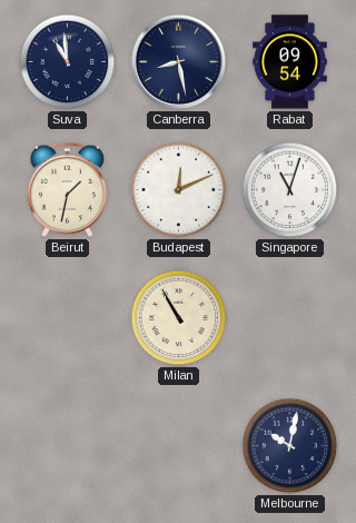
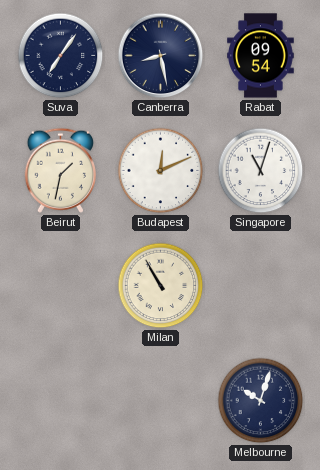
Suva: 10:59 -> 7:06 (61, 56)
Melbourne: 10:02 -> 10:03 (261, 401)
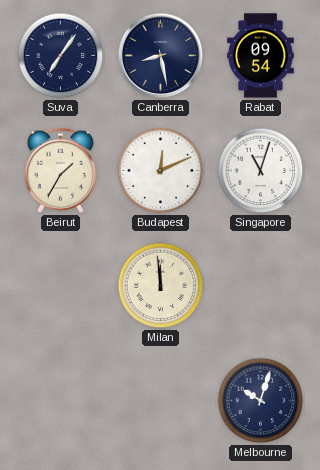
Beirut: 1:32 -> 1:35 (60, 170)
Milan: 10:55 -> 11:59 (161, 286)
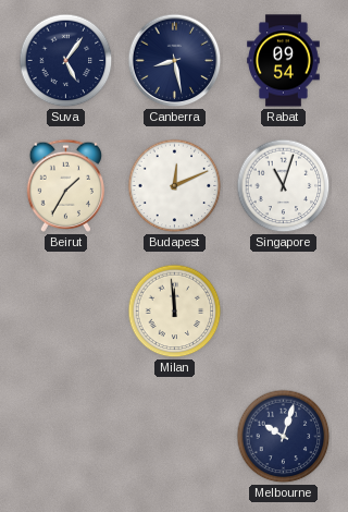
Suva: 7:06 -> 5:06 (66, 61)
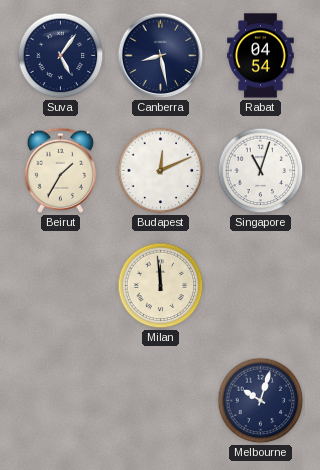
Rabat: 09:54 -> 04:54 (261, 56)
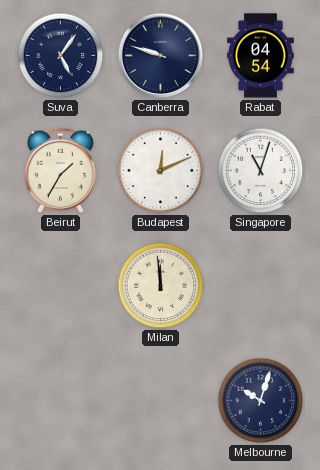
Canberra: 8:28 -> 9:48 (161, 56)
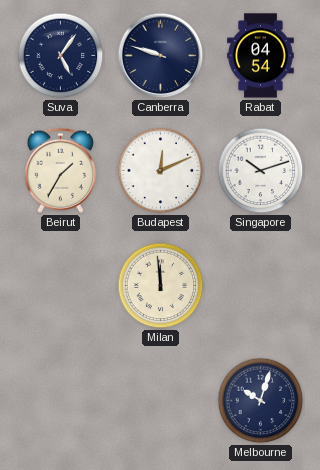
Singapore: 11:03 -> 10:12 (261, 171)
